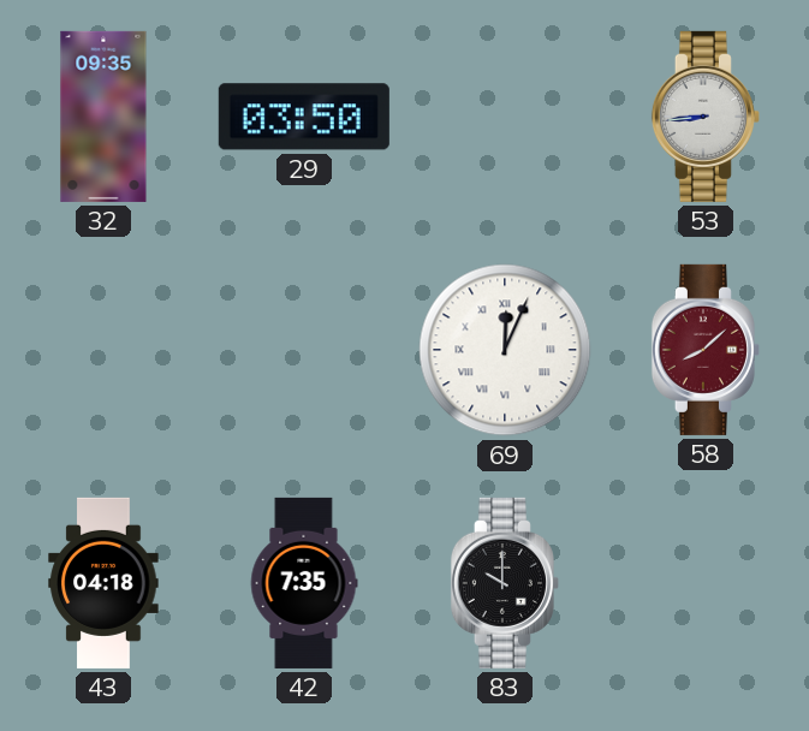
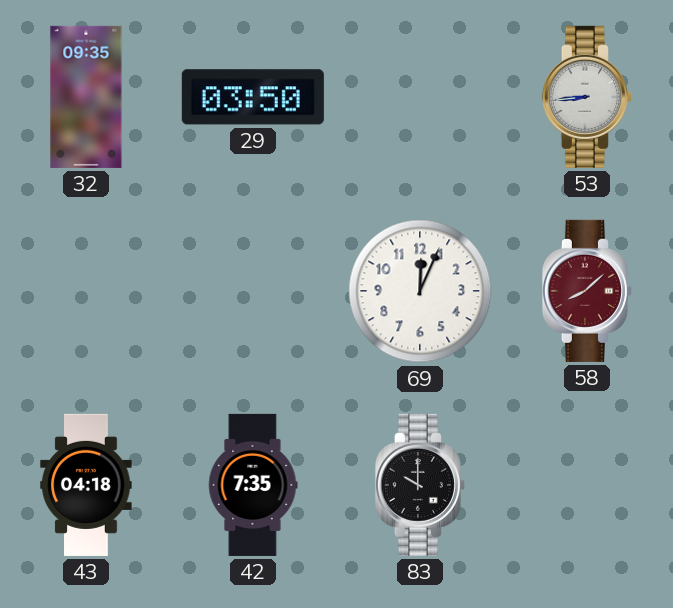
69 numerals: Roman -> Arabic (420, 291)
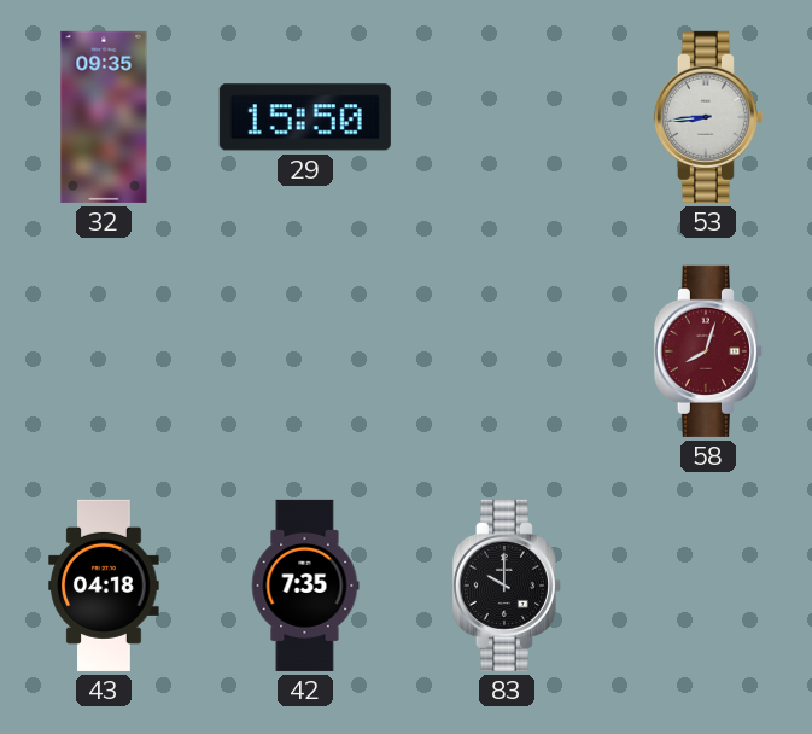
29: 03:50 -> 15:50 (305, 117)
69: 12:04 -> none (420, 291)
58: 8:08 -> 8:03 (708, 351)
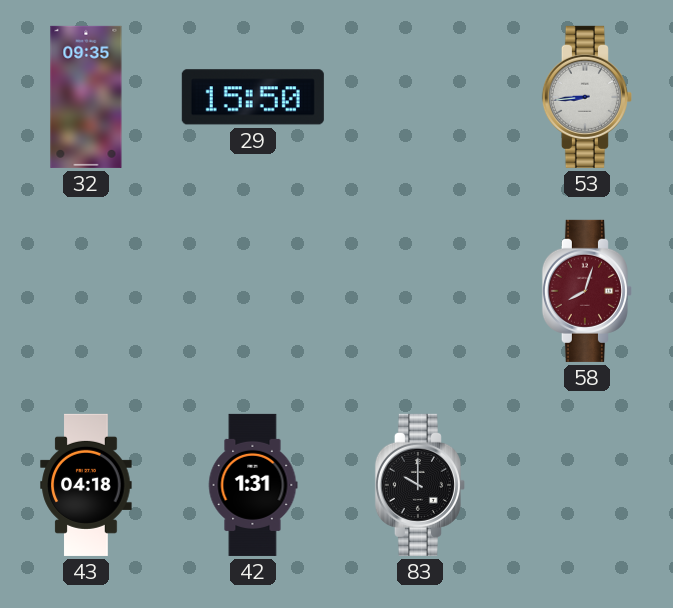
42: 7:35 -> 1:31 (253, 485)
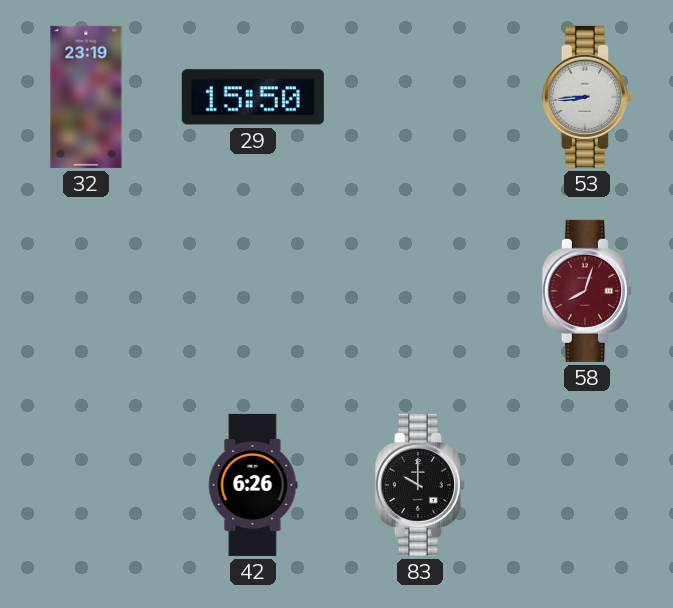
32: 09:35 -> 23:19 (86, 97)
43: 04:18 -> none (86, 485)
42: 1:31 -> 6:26 (253, 485)
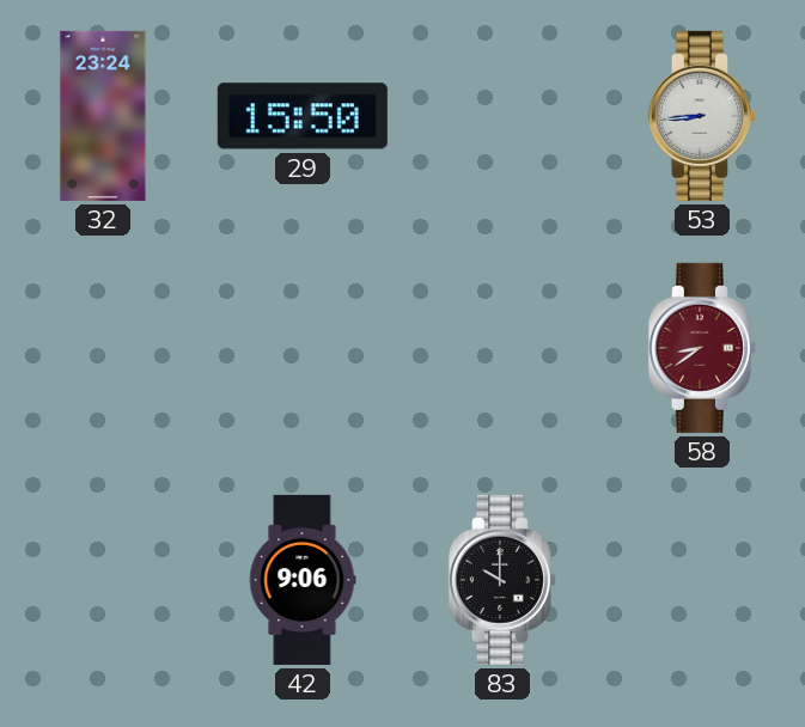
32: 23:19 -> 23:24 (103, 116)
58: 8:03 -> 8:39 (702, 348)
42: 6:26 -> 9:06 (303, 580)
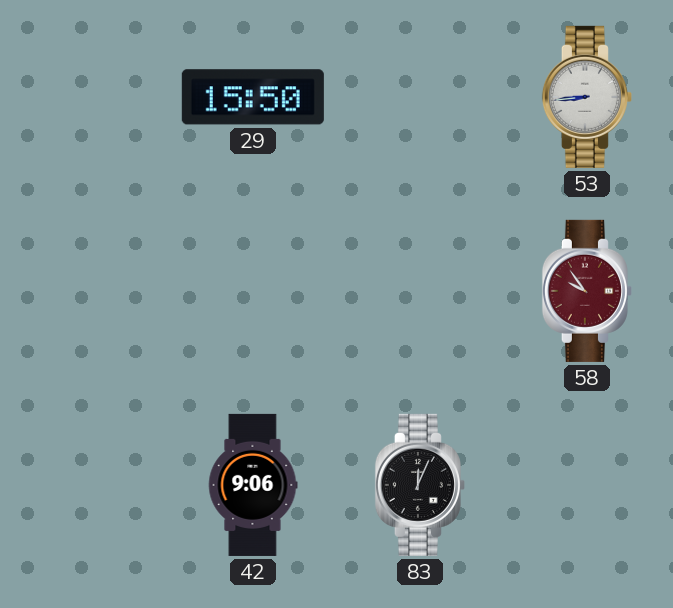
32: 23:24 -> none (103, 116)
58: 8:39 -> 9:54 (587, 291)
83: 10:00 -> 12:04 (420, 485)
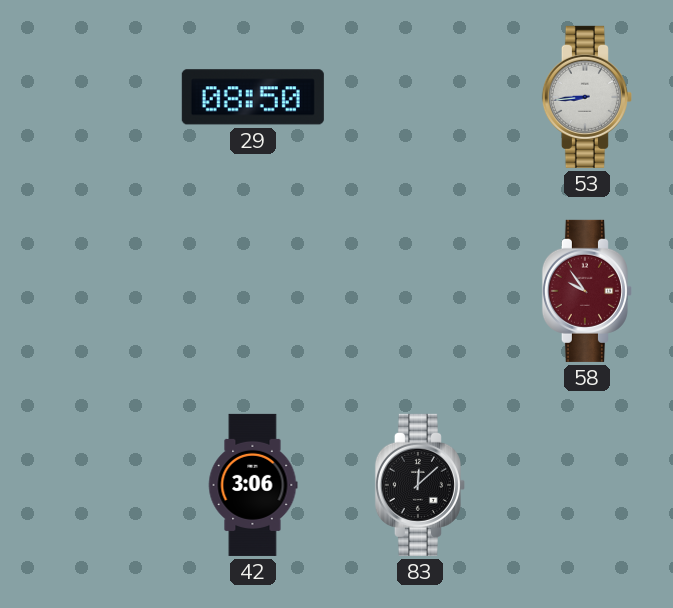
29: 15:50 -> 08:50 (253, 97)
42: 9:06 -> 3:06 (253, 485)
83: 12:04 -> 12:08 (420, 485)
